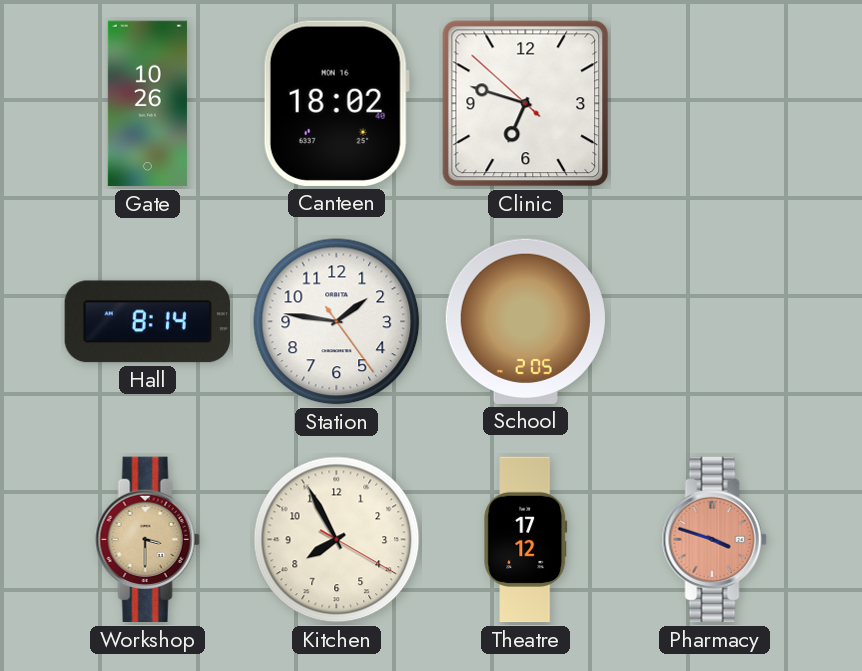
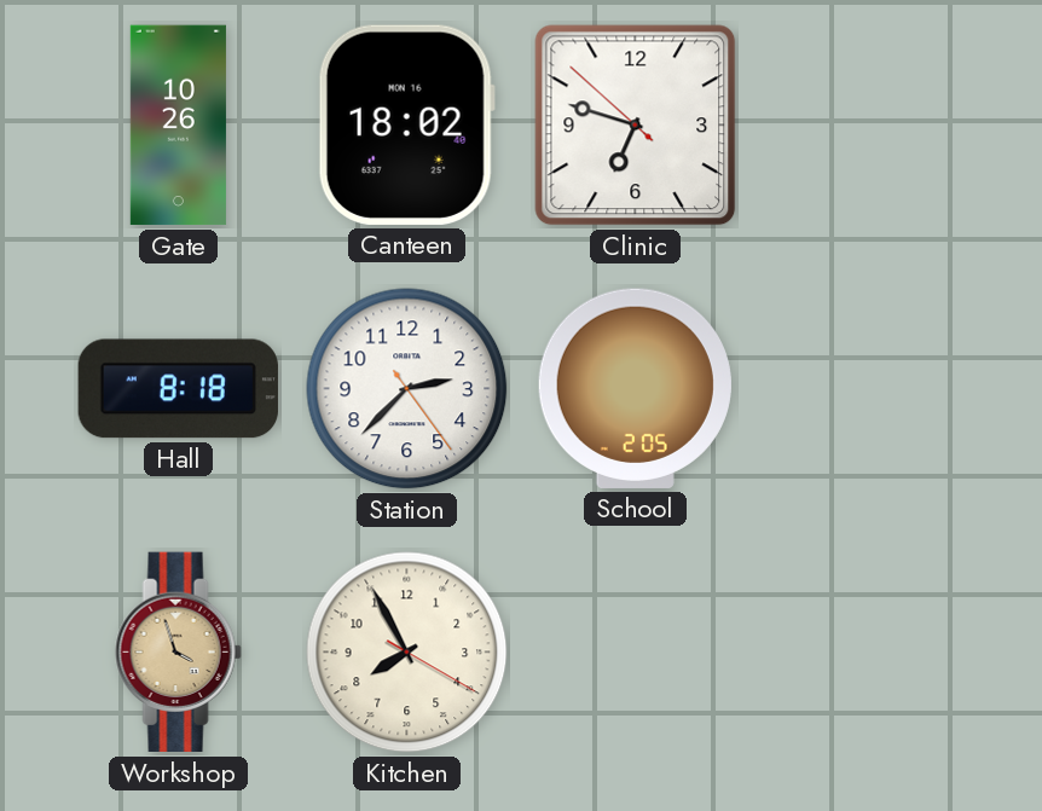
Hall: 8:14 -> 8:18 (178, 389)
Station: 1:46 -> 2:37 (407, 389)
Workshop: 3:30 -> 3:57 (178, 653)
Theatre: 17:12 -> none (526, 540)
Pharmacy: 3:48 -> none (714, 540)
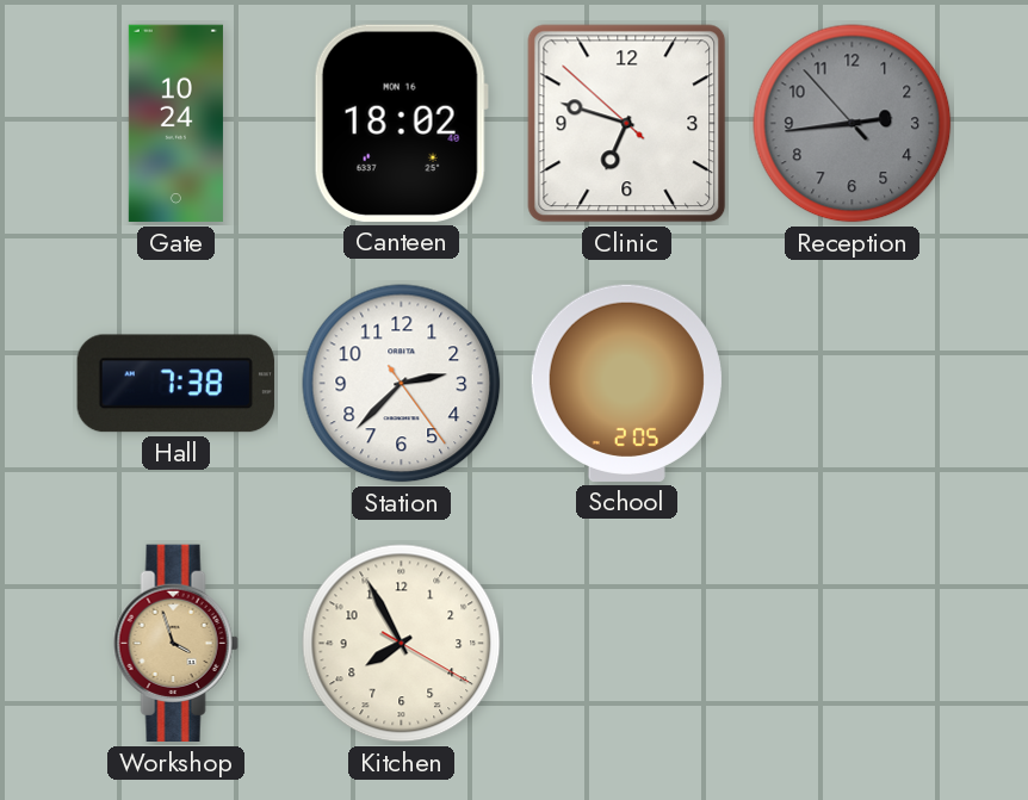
Gate: 10:26 -> 10:24 (175, 124)
Reception: none -> 2:43 (853, 124)
Hall: 8:18 -> 7:38 (175, 384)
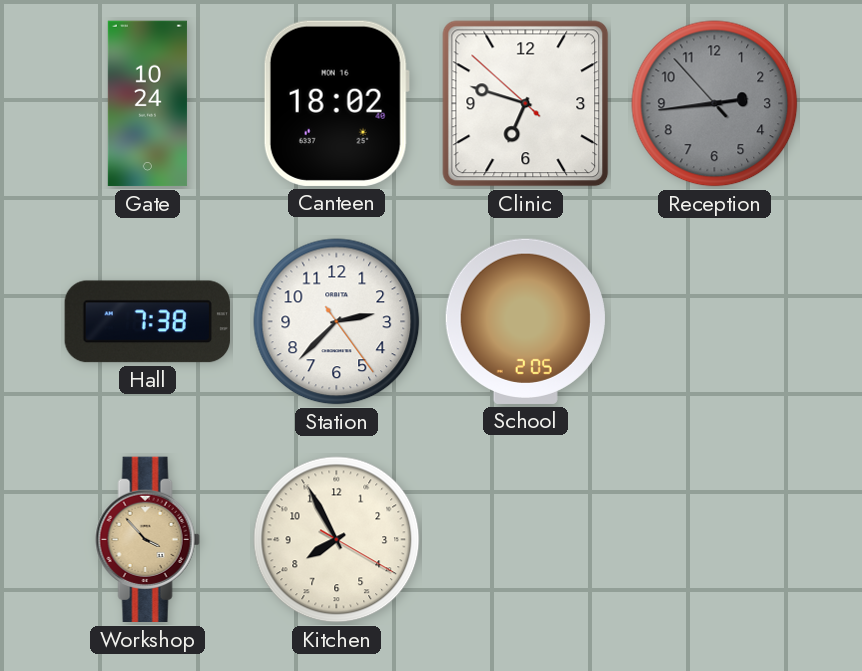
Workshop: 3:57 -> 3:53 (147, 540)
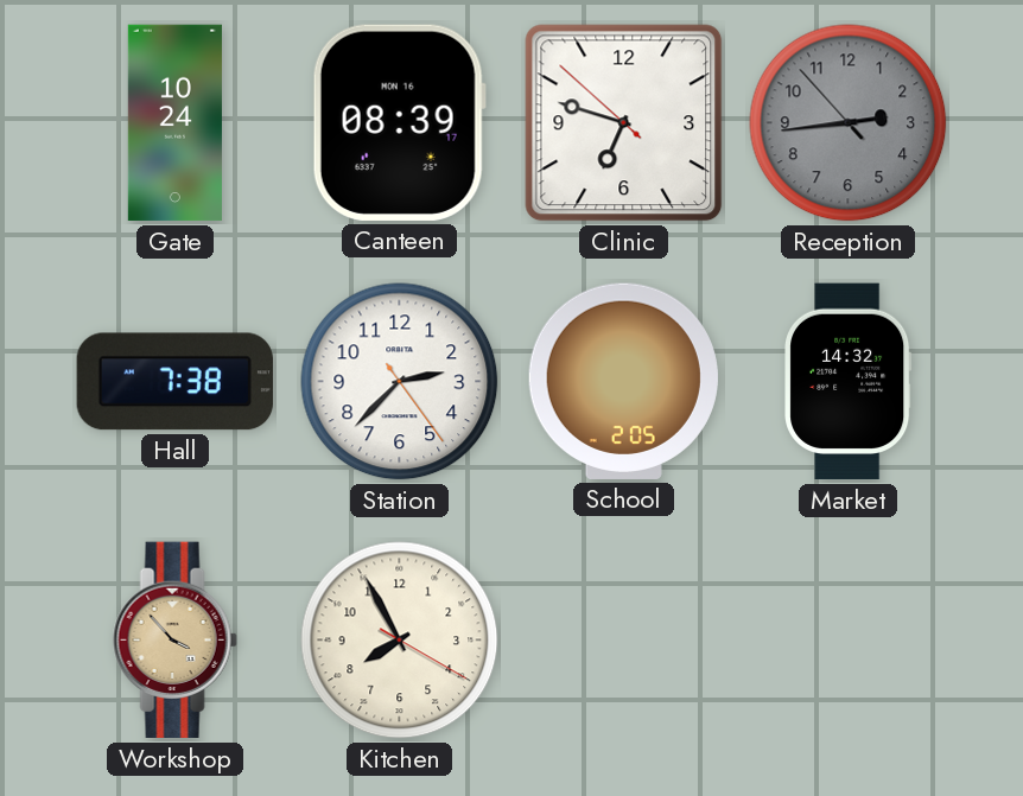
Canteen: 18:02 -> 08:39 (399, 122)
Market: none -> 14:32 (849, 382)
